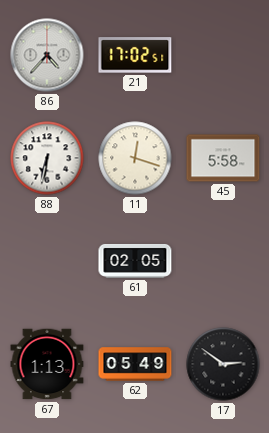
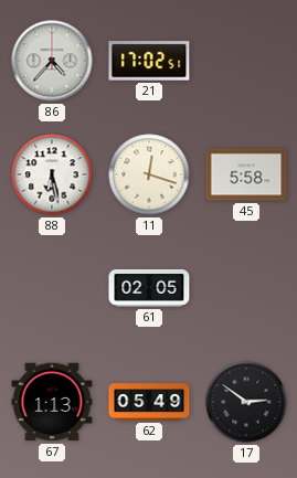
88: 6:32 -> 6:28 (52, 174)
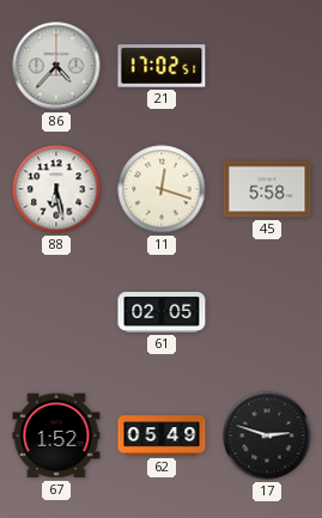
67: 1:13 -> 1:52 (56, 435)
17: 2:51 -> 2:48 (267, 435)
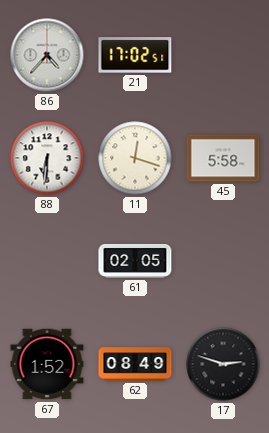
88: 6:28 -> 6:31 (47, 158)
62: 05:49 -> 08:49 (135, 364)
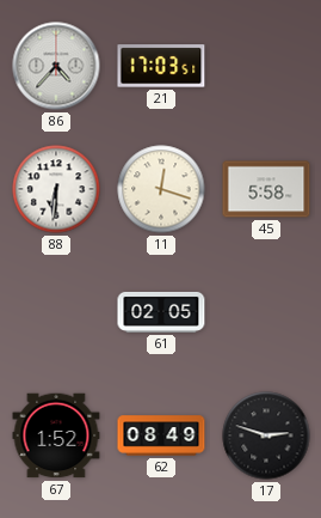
21: 17:02 -> 17:03 (161, 66)
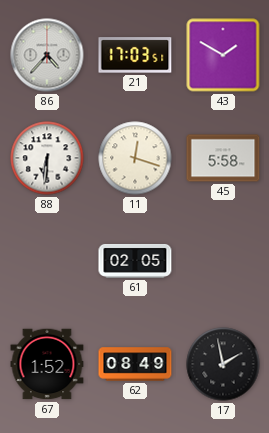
43: none -> 1:50 (223, 55)
17: 2:48 -> 1:58 (223, 364)
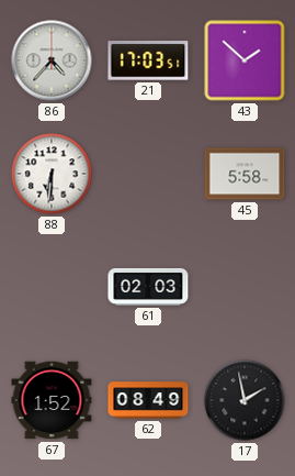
43: 1:50 -> 1:52 (245, 60)
11: 12:18 -> none (135, 158)
61: 02:05 -> 02:03 (148, 287)
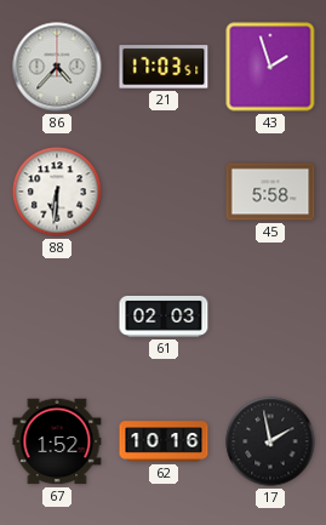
43: 1:52 -> 1:57 (270, 67)
62: 08:49 -> 10:16 (164, 441)
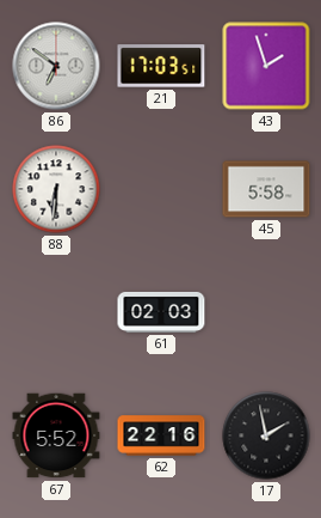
86: 4:37 -> 6:51 (56, 66)
67: 1:52 -> 5:52 (56, 435)
62: 10:16 -> 22:16 (161, 435)
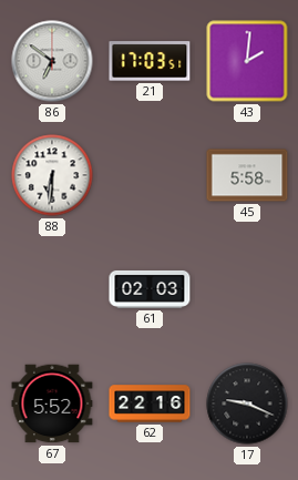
43: 1:57 -> 2:01 (247, 61)
17: 1:58 -> 9:19 (247, 404)
